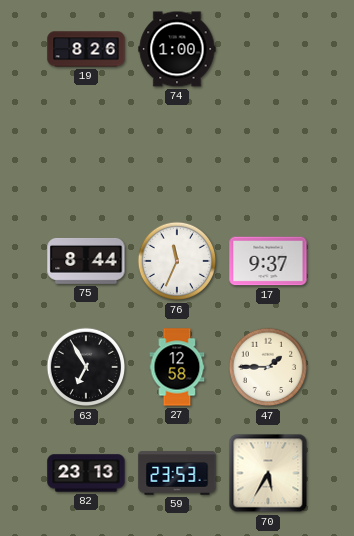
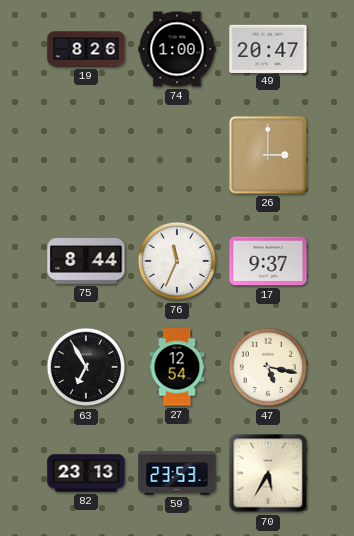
49: none -> 20:47 (268, 48)
26: none -> 3:00 (268, 155)
27: 12:58 -> 12:54 (177, 367)
47: 1:45 -> 5:17 (268, 367)
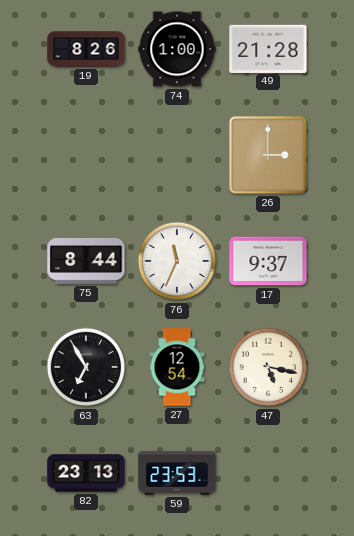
49: 20:47 -> 21:28 (268, 48)
70: 5:35 -> none (268, 473)
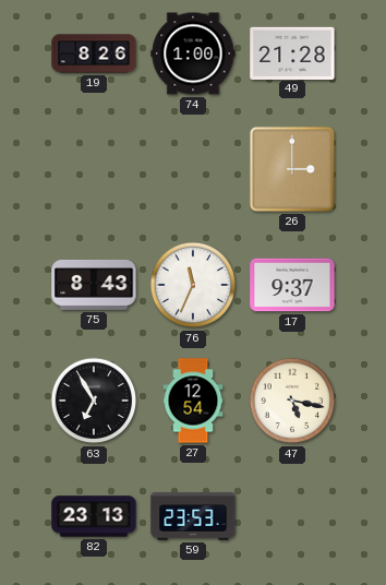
75: 8:44 -> 8:43 (94, 285)
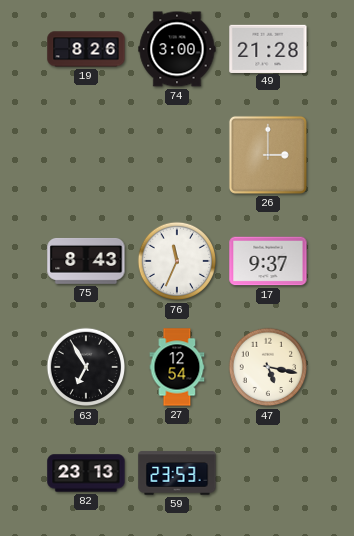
74: 1:00 -> 3:00 (177, 49)
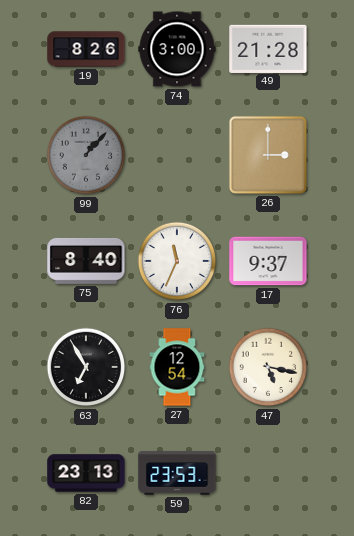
99: none -> 1:07 (86, 155)
75: 8:43 -> 8:40 (86, 261)
